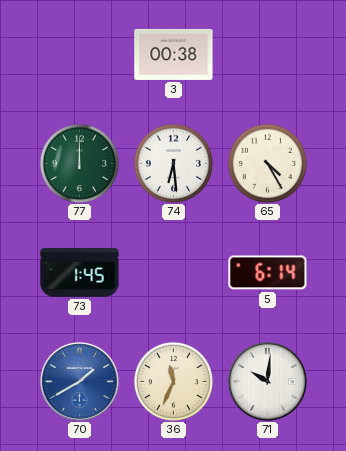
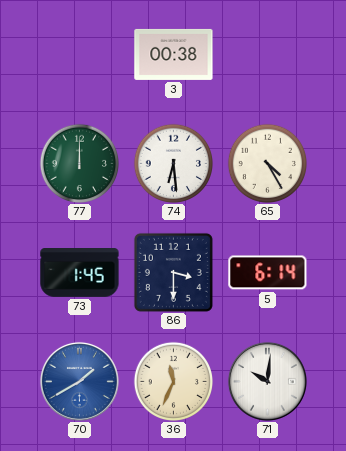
86: none -> 3:30 (173, 272)
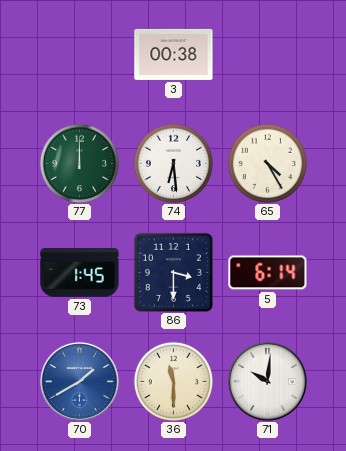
36: 11:34 -> 11:30 (173, 381)
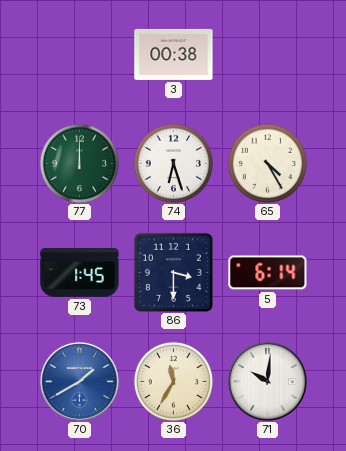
74: 6:29 -> 6:27 (173, 163)
36: 11:30 -> 11:35 (173, 381)
